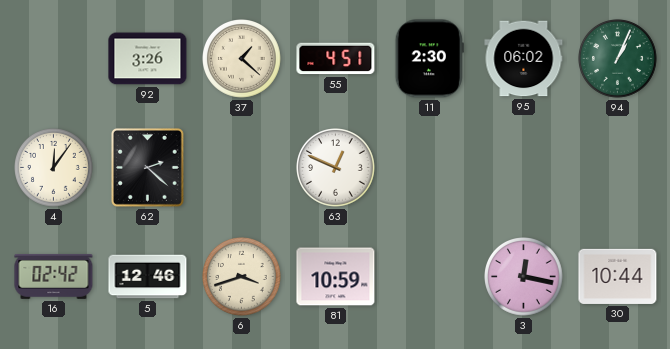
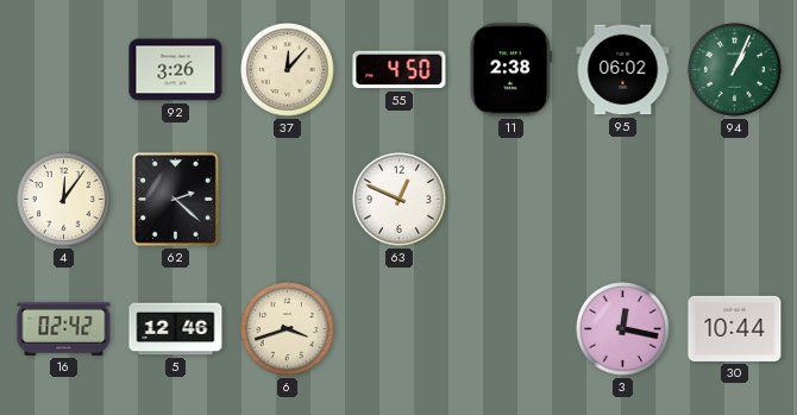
37: 1:22 -> 12:07 (288, 70)
55: 4:51 -> 4:50 (400, 70)
11: 2:30 -> 2:38 (510, 70)
81: 10:59 -> none (336, 277)
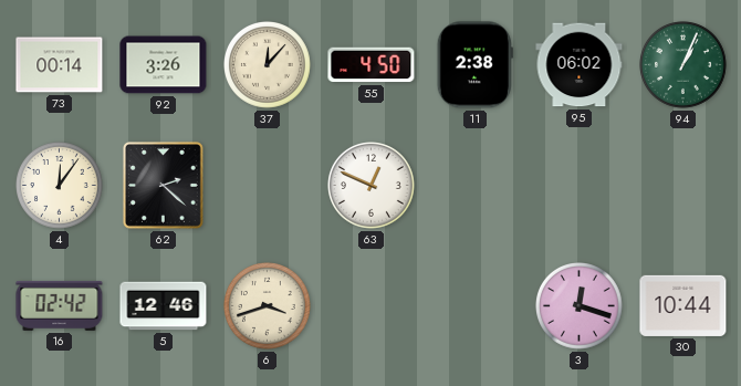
73: none -> 00:14 (60, 65)
3: 12:17 -> 12:18 (580, 306)
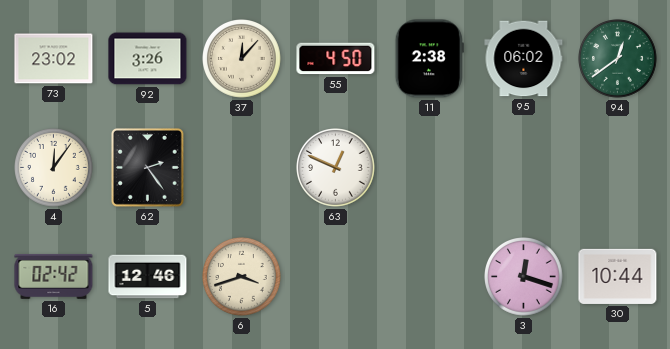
73: 00:14 -> 23:02 (54, 59)
94: 1:04 -> 12:39 (618, 59)
62: 2:22 -> 2:24 (147, 167)
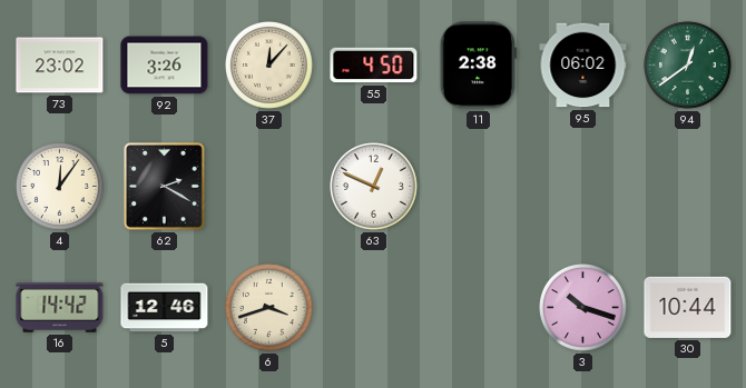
62: 2:24 -> 2:20 (164, 186)
16: 02:42 -> 14:42 (60, 308)
3: 12:18 -> 10:18 (583, 308)
